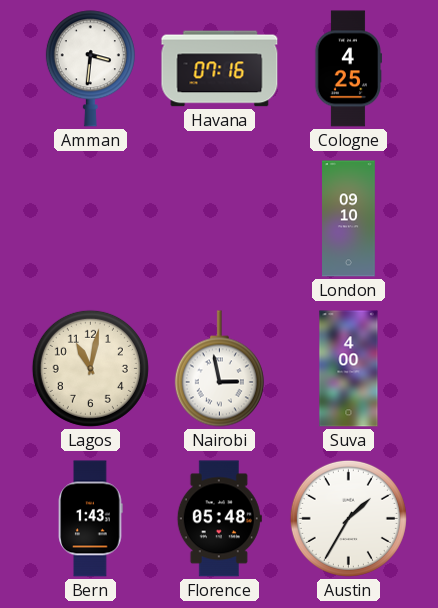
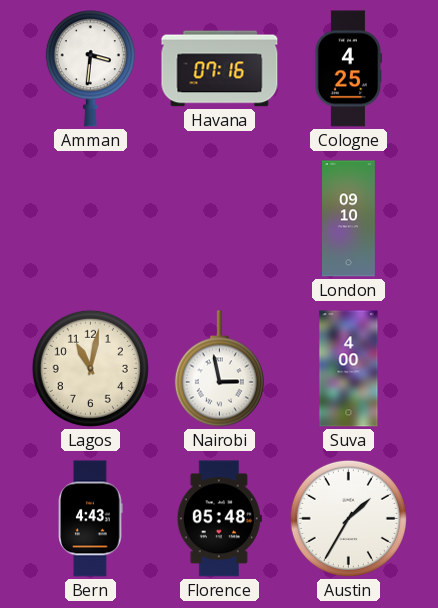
Bern: 1:43 -> 4:43 (91, 519)
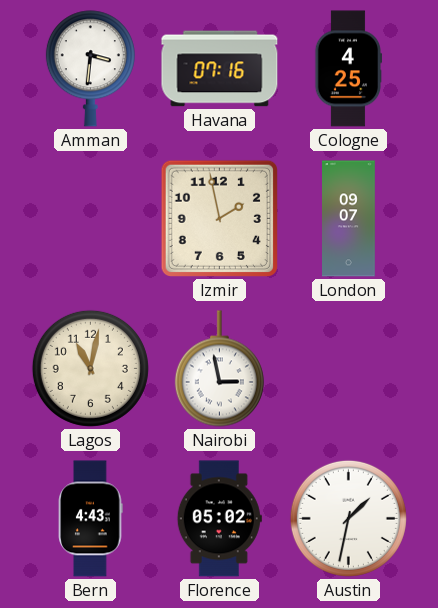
Izmir: none -> 1:58 (219, 218)
London: 09:10 -> 09:07 (349, 219)
Suva: 4:00 -> none (349, 369)
Florence: 05:48 -> 05:02 (219, 519)
Austin: 1:35 -> 1:32 (348, 518)
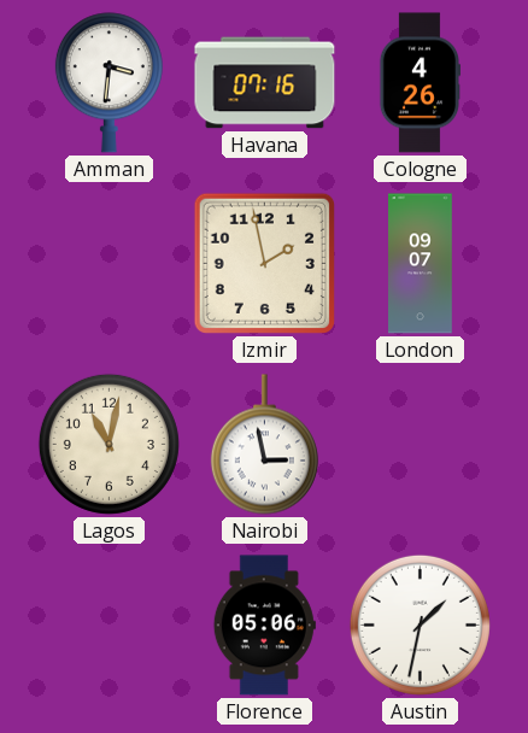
Cologne: 4:25 -> 4:26 (418, 83)
Bern: 4:43 -> none (91, 519)
Florence: 05:02 -> 05:06 (264, 626)
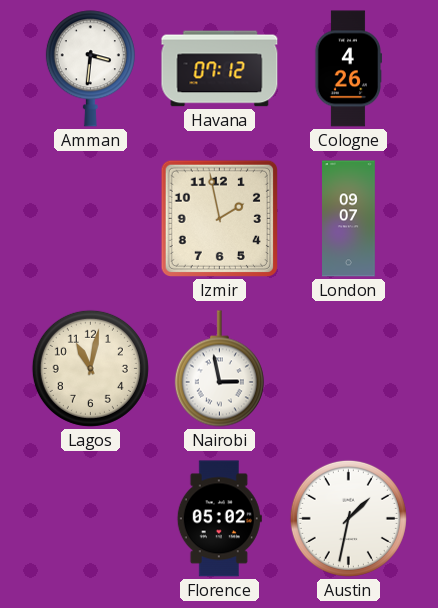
Havana: 07:16 -> 07:12 (220, 69)
Florence: 05:06 -> 05:02 (219, 519)
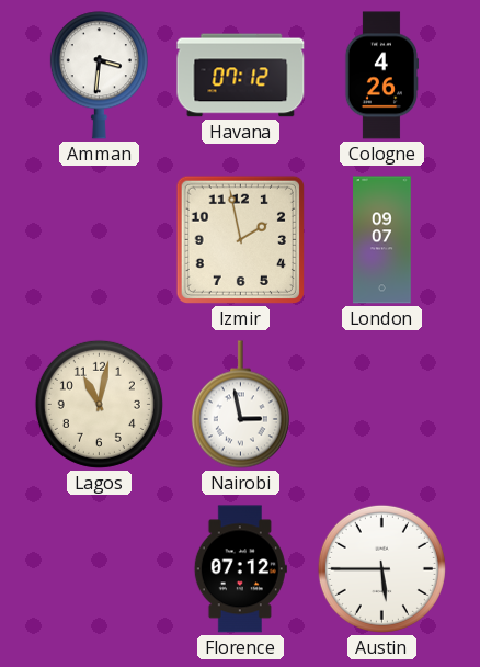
Florence: 05:02 -> 07:12 (240, 569)
Austin: 1:32 -> 5:45 (381, 568)
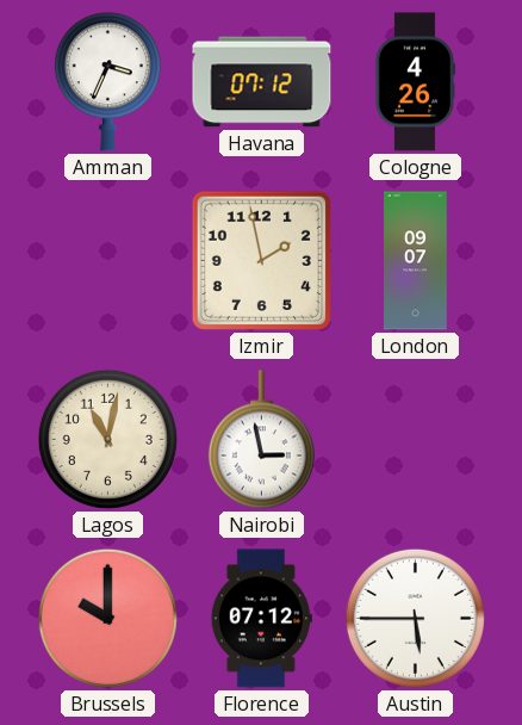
Amman: 3:31 -> 3:34 (107, 82)
Brussels: none -> 10:00 (107, 618)
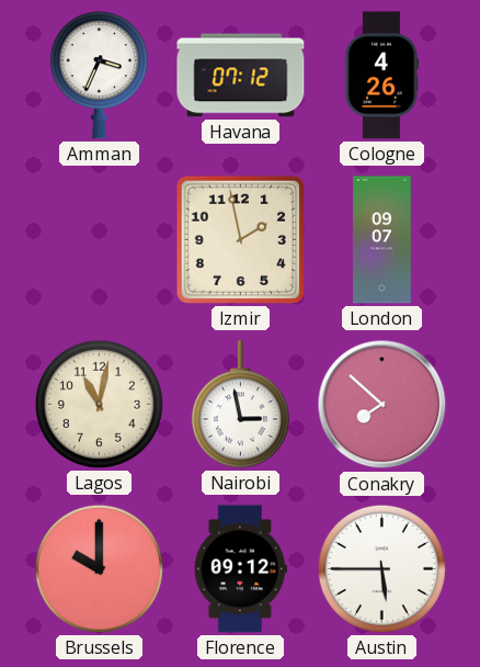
Conakry: none -> 7:52 (382, 405)
Florence: 07:12 -> 09:12 (240, 569)
